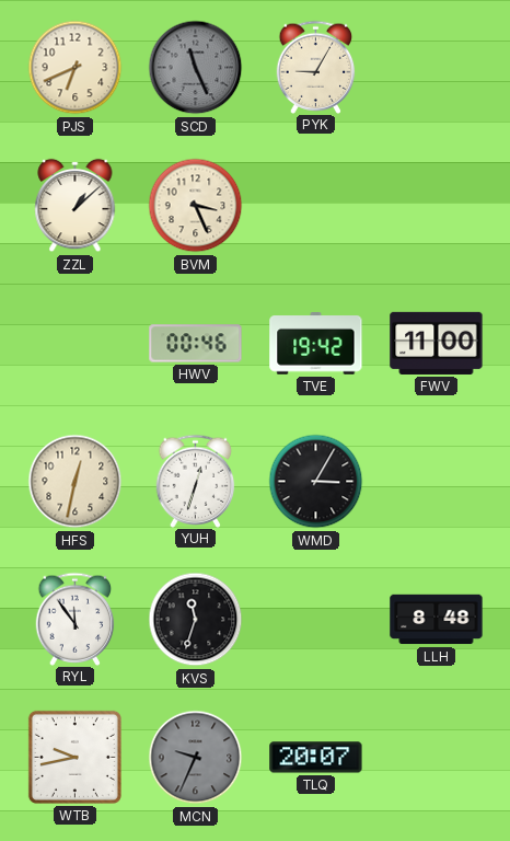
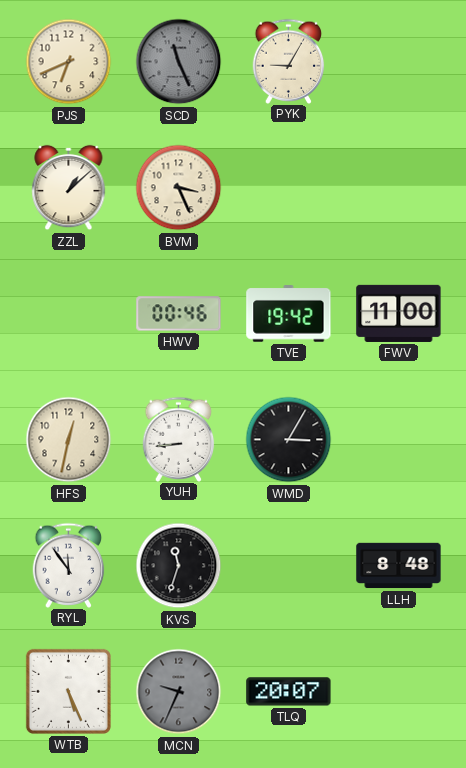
YUH: 12:33 -> 8:44 (179, 439)
WTB: 9:43 -> 5:26 (68, 691)
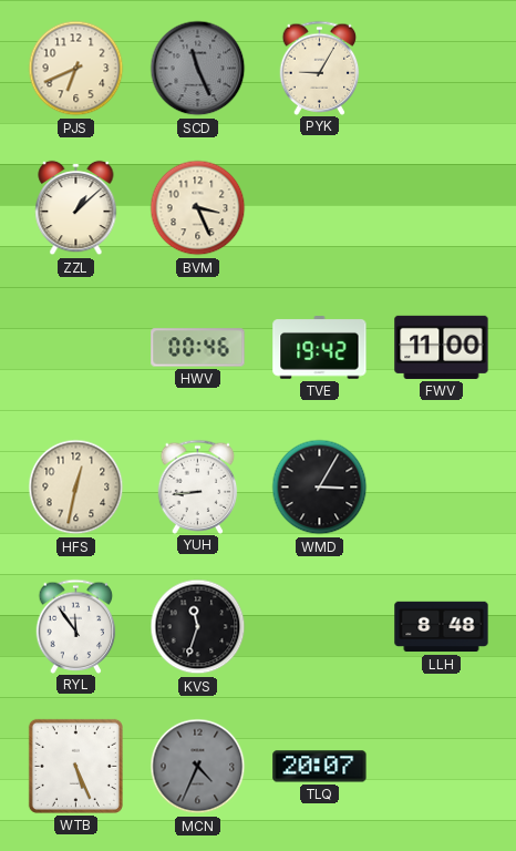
MCN: 9:34 -> 4:34 (198, 767)
